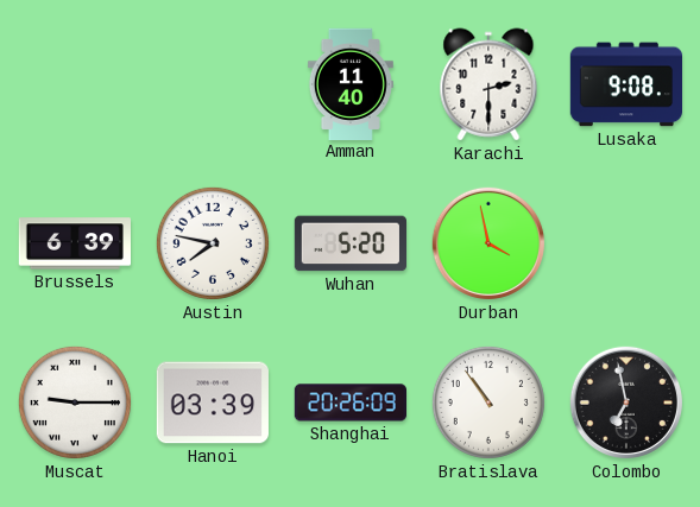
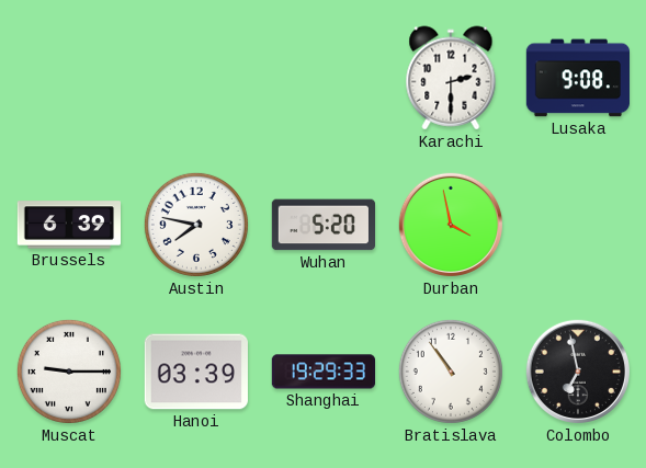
Amman: 11:40 -> none (351, 83)
Shanghai: 20:26 -> 19:29 (322, 372)
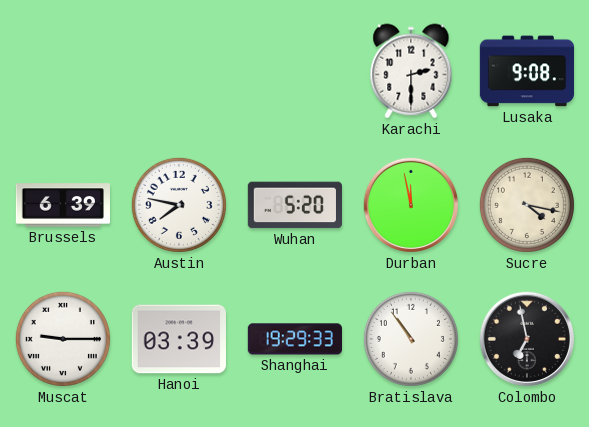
Durban: 3:58 -> 11:58 (411, 205)
Sucre: none -> 4:17 (527, 205)
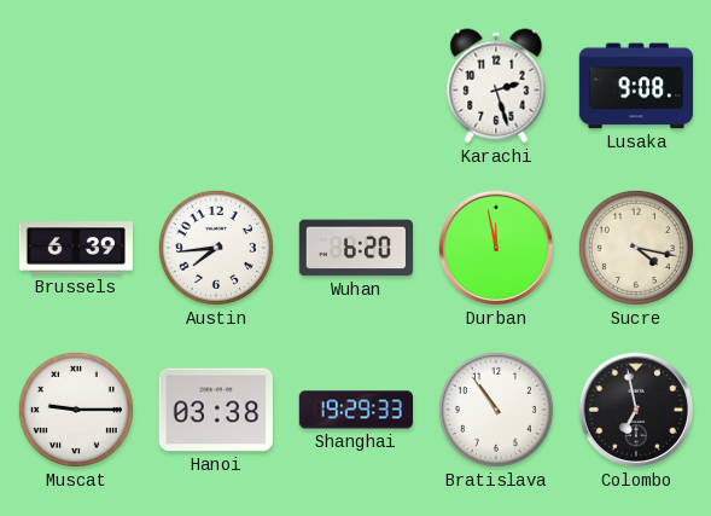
Karachi: 2:30 -> 2:27 (496, 86)
Austin: 7:47 -> 7:44 (216, 248)
Wuhan: 5:20 -> 6:20 (355, 248)
Hanoi: 03:39 -> 03:38 (216, 410)
